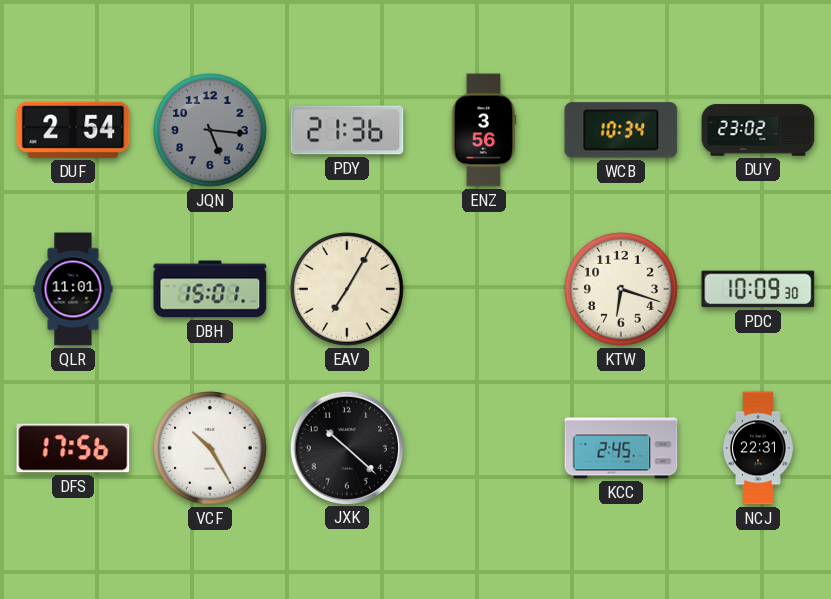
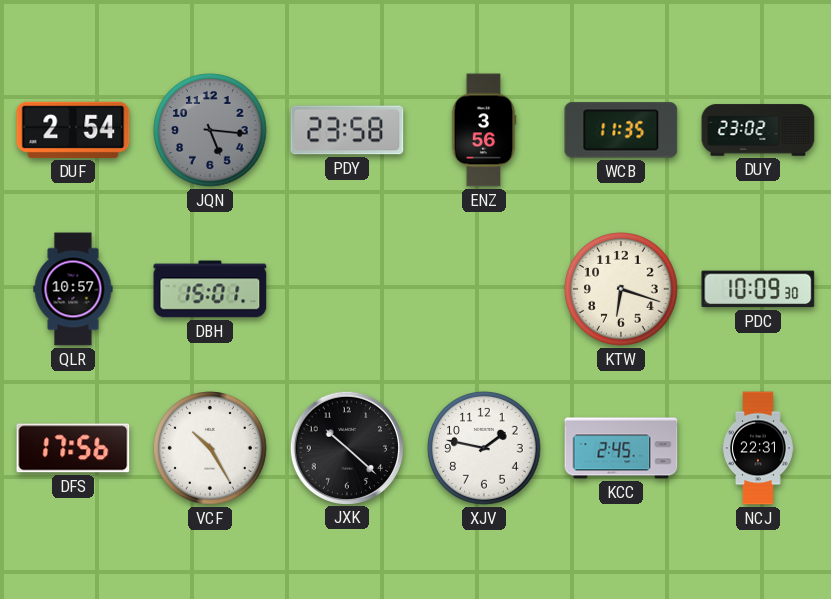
PDY: 21:36 -> 23:58 (347, 130)
WCB: 10:34 -> 11:35 (621, 130)
QLR: 11:01 -> 10:57 (73, 289)
EAV: 7:05 -> none (347, 289)
XJV: none -> 1:47 (484, 448)
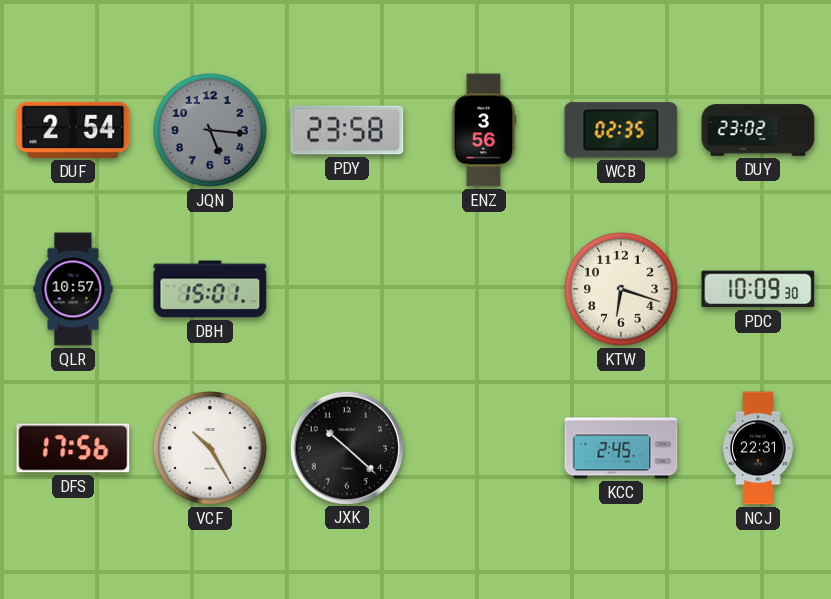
WCB: 11:35 -> 02:35 (621, 130)
XJV: 1:47 -> none (484, 448)
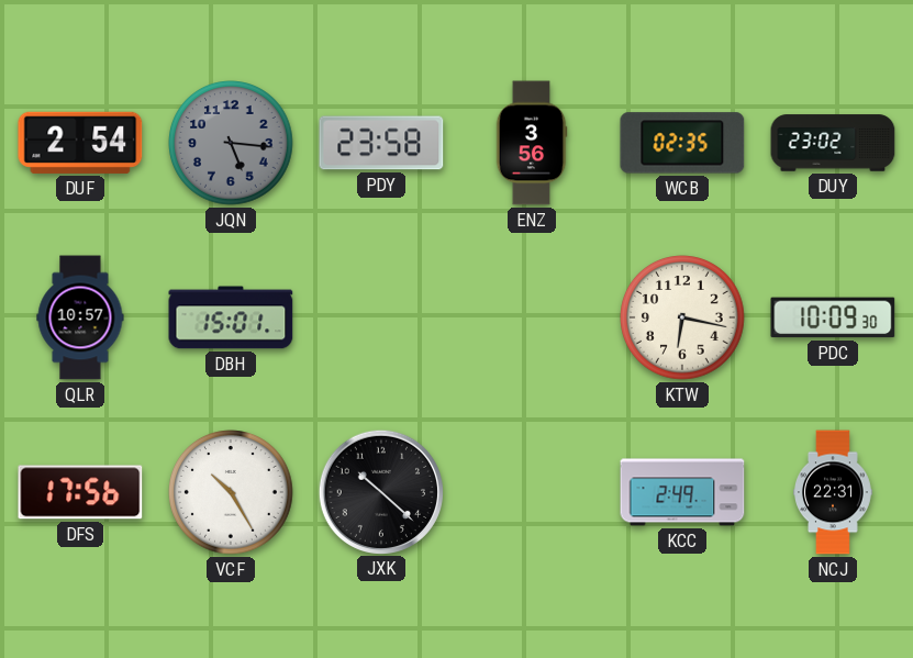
KTW: 6:18 -> 6:17 (682, 317)
KCC: 2:45 -> 2:49 (682, 492)
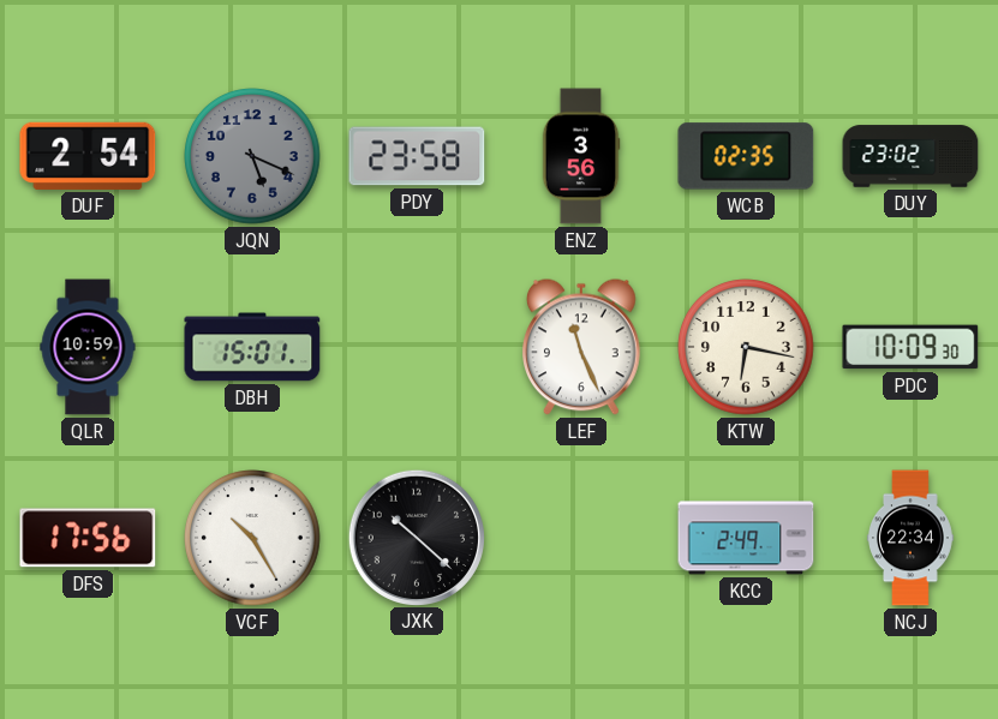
JQN: 5:16 -> 5:19 (252, 156)
QLR: 10:57 -> 10:59 (88, 347)
LEF: none -> 11:26 (582, 347)
NCJ: 22:31 -> 22:34 (912, 538)
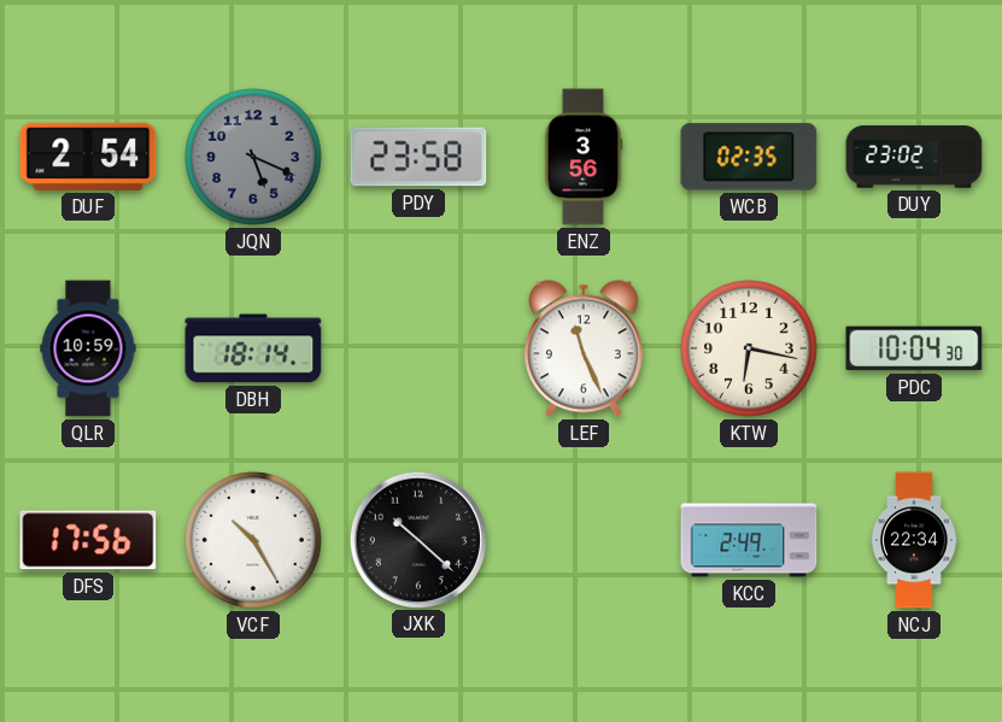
DBH: 15:01 -> 18:14 (253, 348)
PDC: 10:09 -> 10:04 (914, 348)
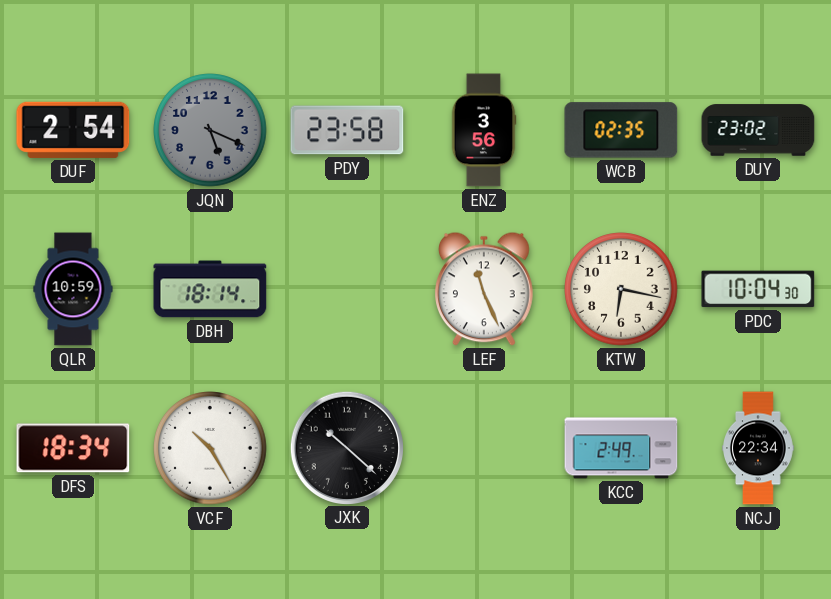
DFS: 17:56 -> 18:34 (73, 448)
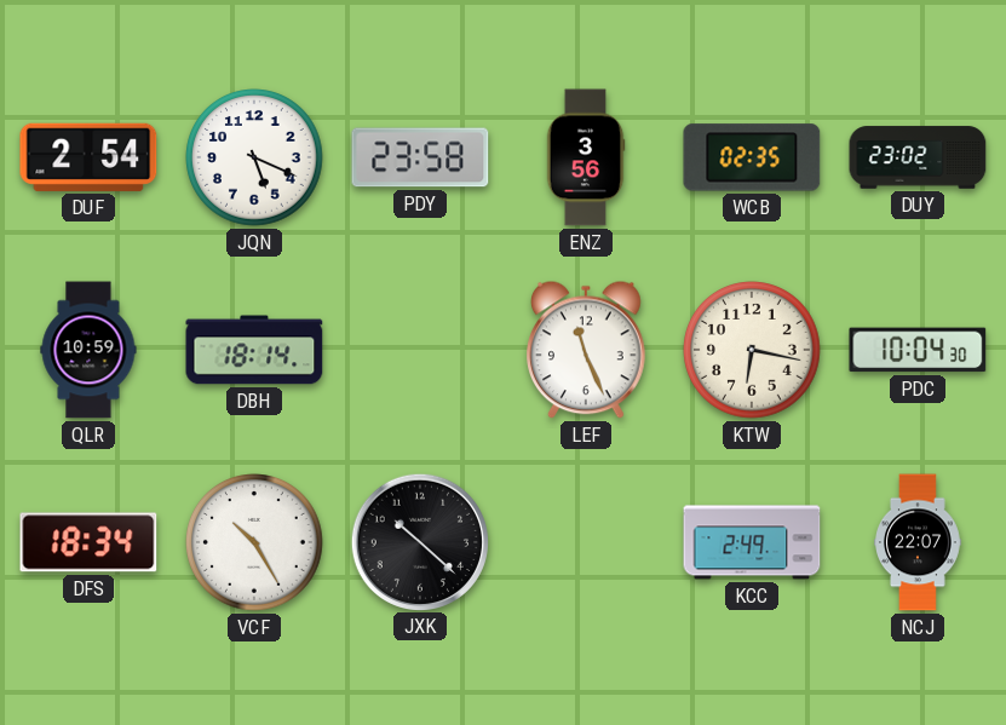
JQN dial: grey -> white (254, 157)
NCJ: 22:34 -> 22:07 (919, 542)
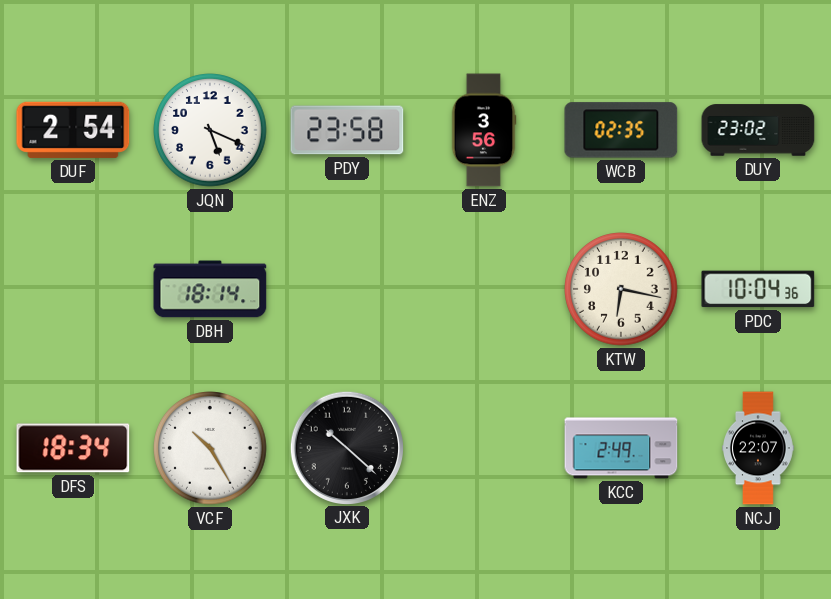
QLR: 10:59 -> none (88, 350)
LEF: 11:26 -> none (587, 350)
PDC: 10:04:30 -> 10:04:36 (758, 289)
